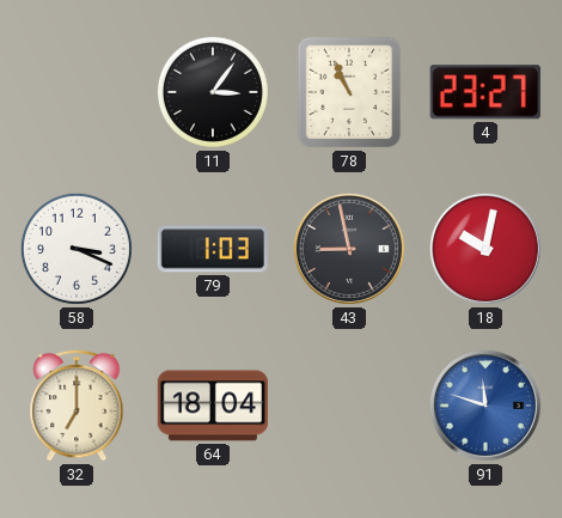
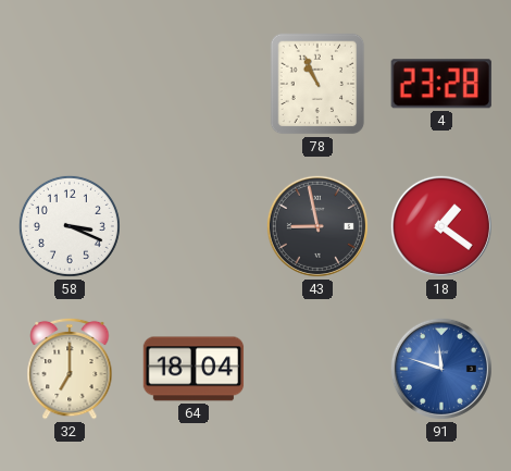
11: 3:06 -> none (213, 92)
4: 23:27 -> 23:28 (441, 84)
79: 1:03 -> none (212, 249)
18: 10:02 -> 1:21 (441, 226)
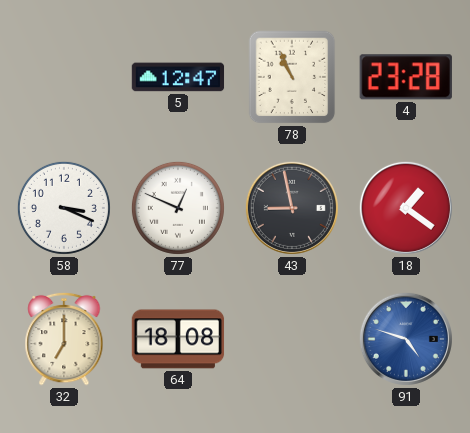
5: none -> 12:47 (178, 77)
77: none -> 12:49 (178, 208)
64: 18:04 -> 18:08 (178, 339)
91: 11:48 -> 4:48 (406, 339)
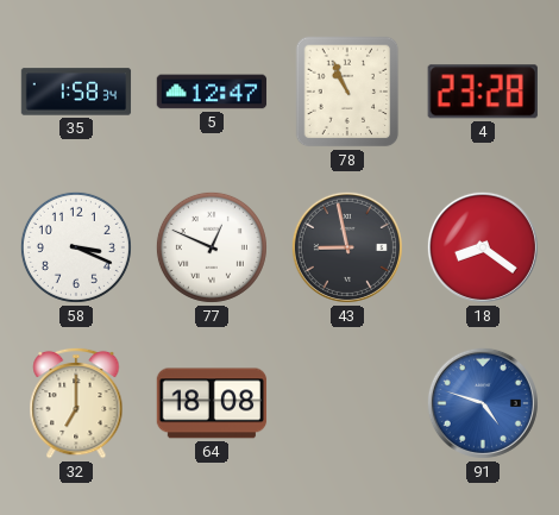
35: none -> 1:58 (76, 92)
18: 1:21 -> 8:21 (483, 247)
